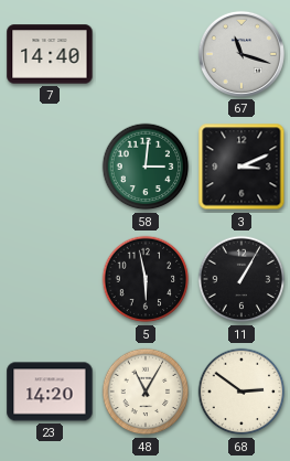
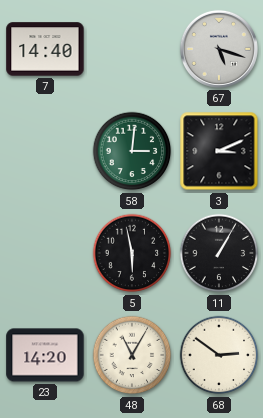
67: 11:18 -> 5:18 (219, 49)
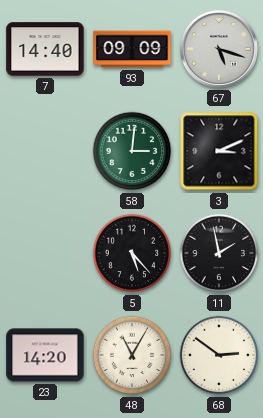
93: none -> 09:09 (132, 49)
5: 5:58 -> 5:23 (132, 253)
11: 1:05 -> 1:58 (219, 253)
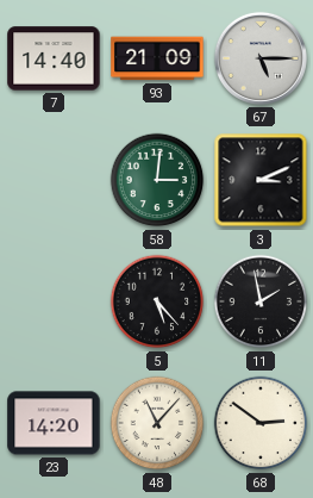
93: 09:09 -> 21:09 (157, 58)
67: 5:18 -> 5:15 (261, 58)
48: 11:05 -> 11:07 (157, 423)
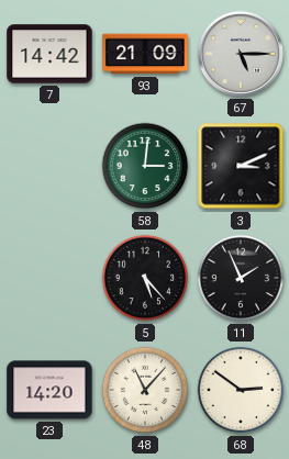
7: 14:40 -> 14:42 (49, 54)
11: 1:58 -> 1:56 (241, 278)
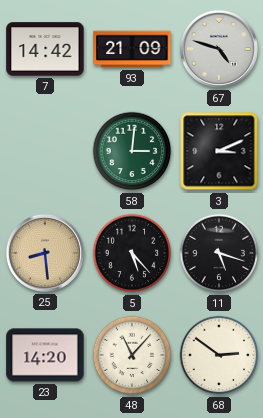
67: 5:15 -> 4:48 (219, 49)
25: none -> 8:29 (45, 253)
11: 1:56 -> 5:18 (219, 253)
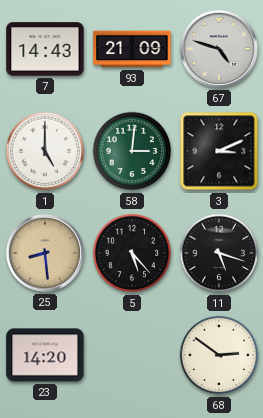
7: 14:42 -> 14:43 (45, 49)
1: none -> 5:00 (45, 151)
48: 11:07 -> none (132, 355)
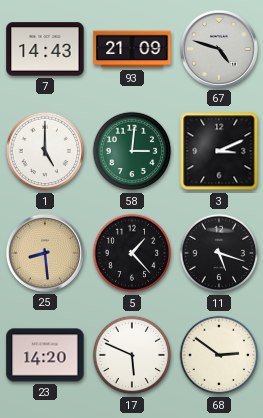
5: 5:23 -> 1:23 (132, 253)
17: none -> 5:49 (132, 355)
